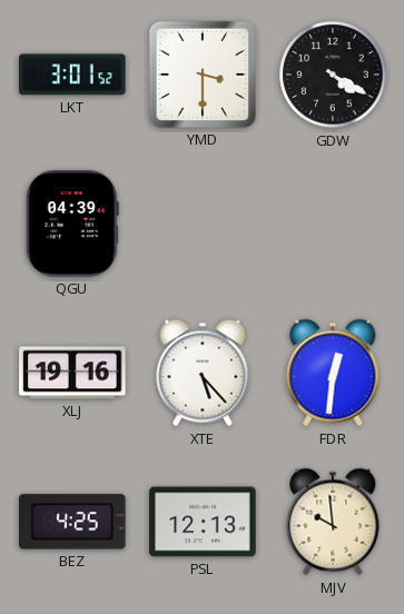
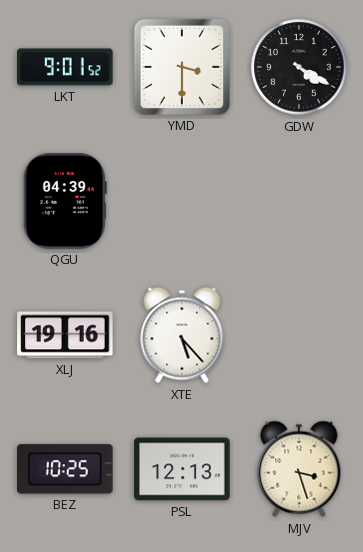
LKT: 3:01 -> 9:01 (65, 67)
FDR: 12:31 -> none (333, 373)
BEZ: 4:25 -> 10:25 (65, 469)
MJV: 9:59 -> 3:27 (299, 469)
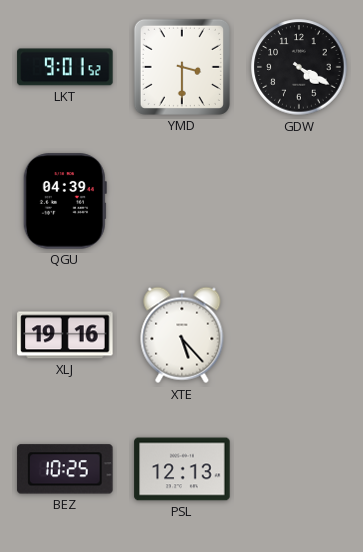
MJV: 3:27 -> none (299, 469)
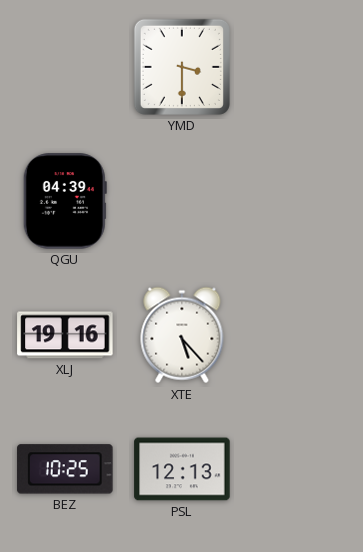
LKT: 9:01 -> none (65, 67)
GDW: 4:20 -> none (299, 67)
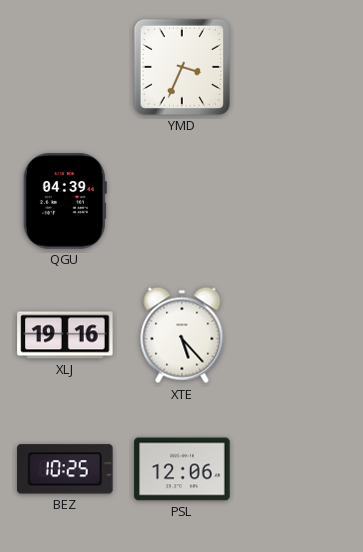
YMD: 3:30 -> 3:34 (182, 67)
PSL: 12:13 -> 12:06 (182, 469)
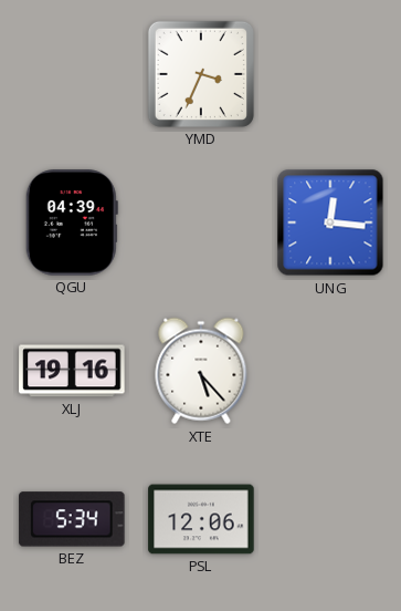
UNG: none -> 12:16 (330, 222)
BEZ: 10:25 -> 5:34 (72, 519)
